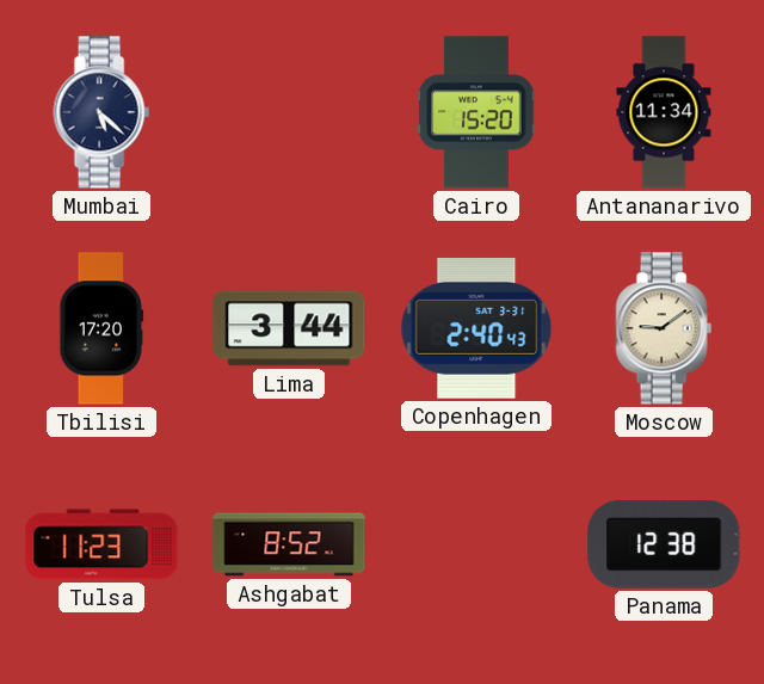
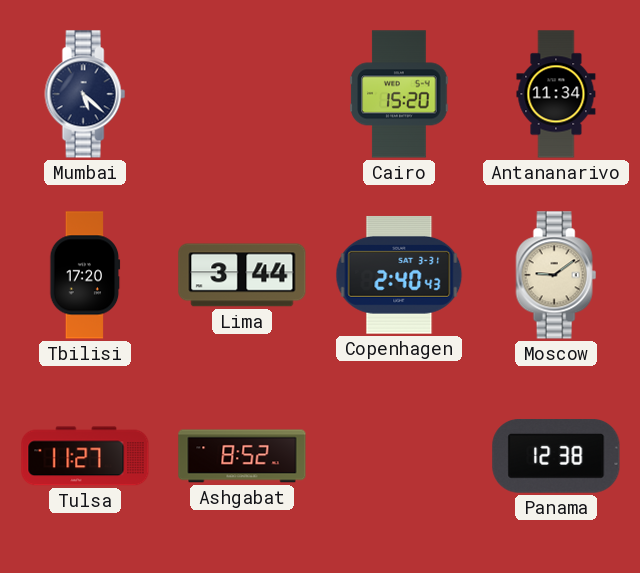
Tulsa: 11:23 -> 11:27 (85, 456)
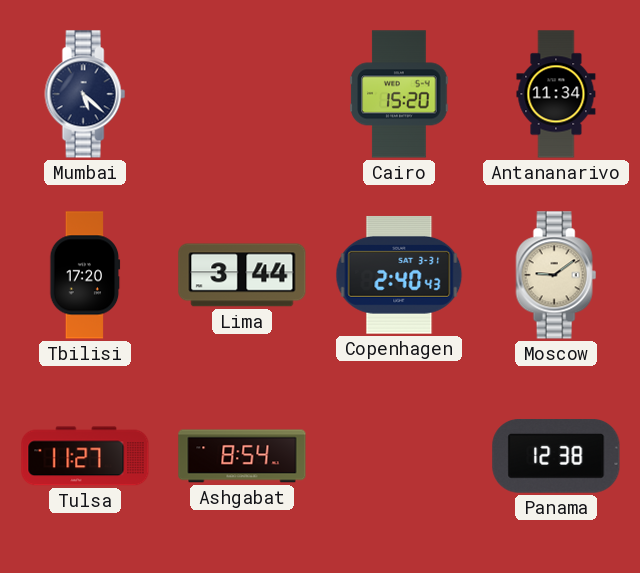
Ashgabat: 8:52 -> 8:54 (242, 456)
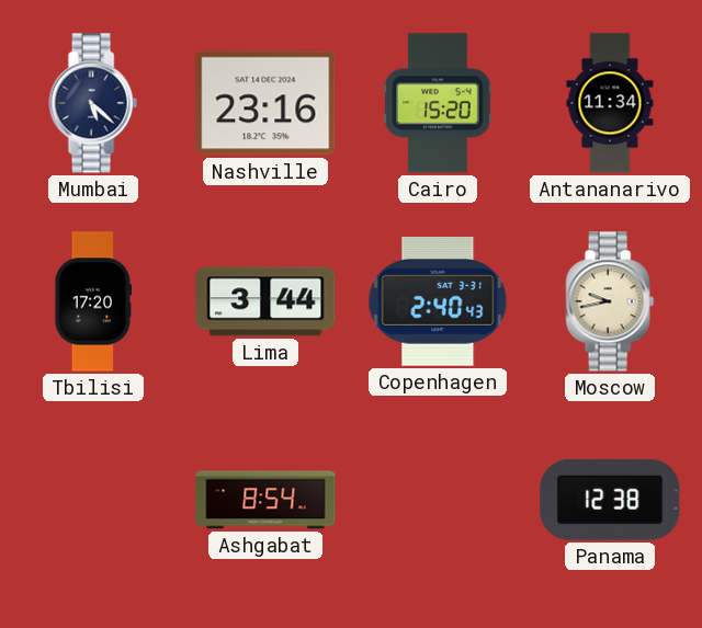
Nashville: none -> 23:16 (265, 103)
Moscow: 9:09 -> 9:43 (610, 301)
Tulsa: 11:27 -> none (85, 456)
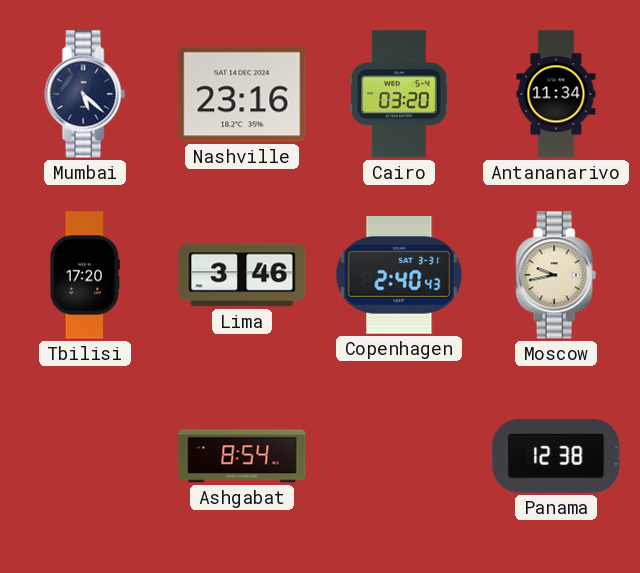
Cairo: 15:20 -> 03:20 (399, 94)
Lima: 3:44 -> 3:46 (242, 275)
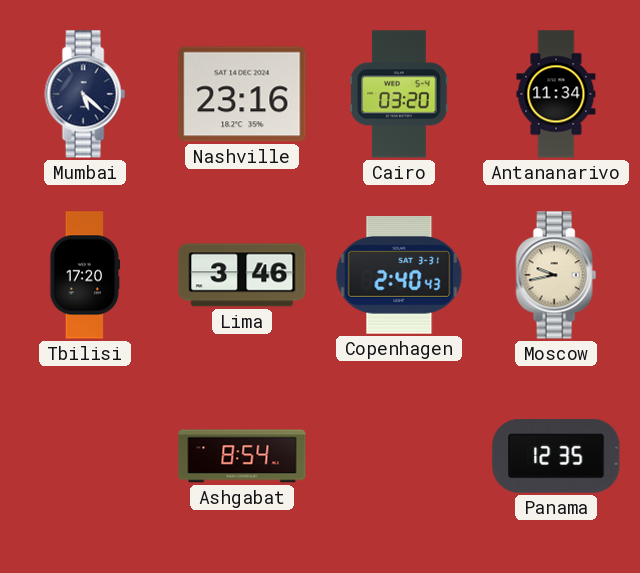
Panama: 12:38 -> 12:35 (556, 457)
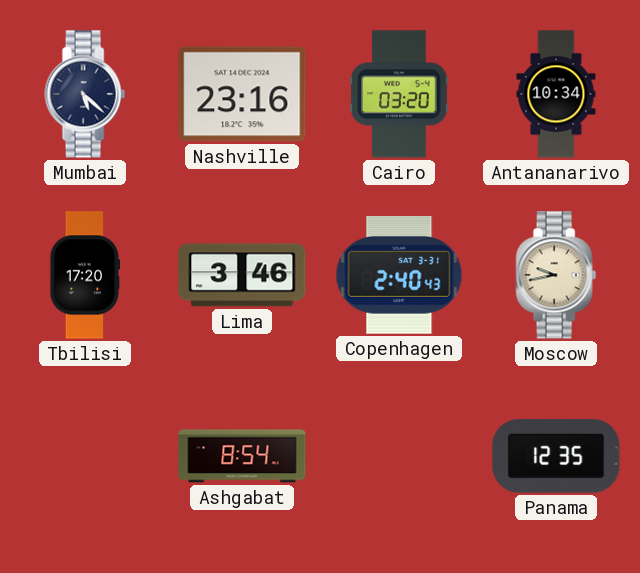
Antananarivo: 11:34 -> 10:34 (556, 94)
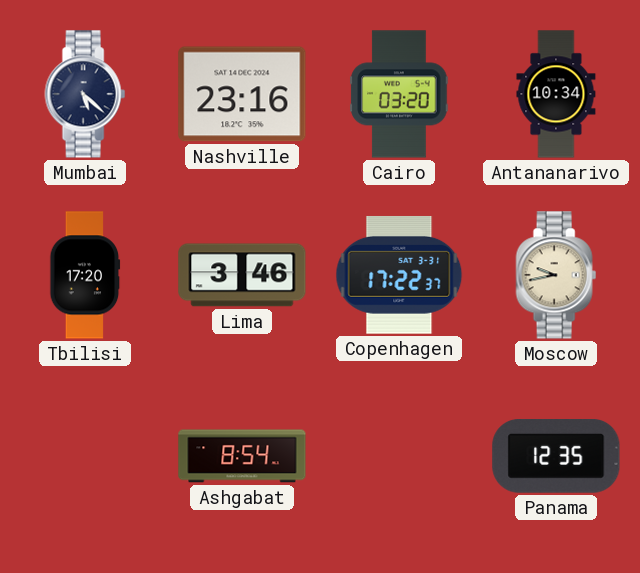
Copenhagen: 2:40 -> 17:22 (399, 275)
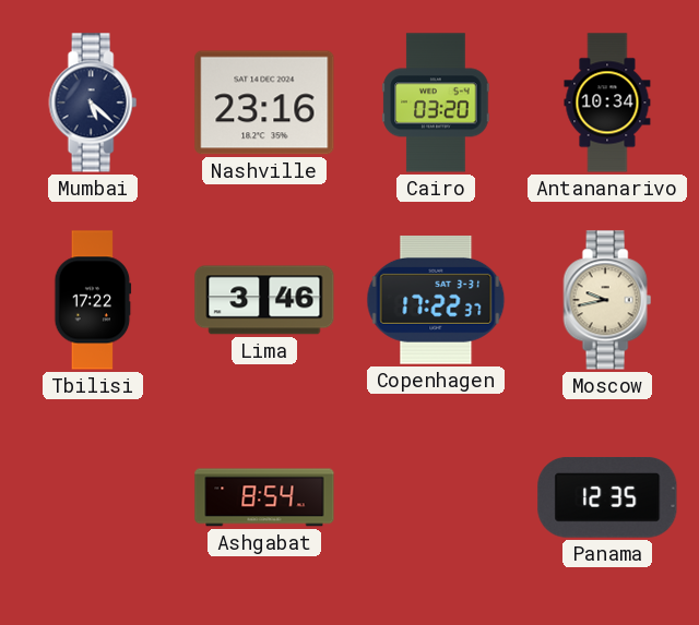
Tbilisi: 17:20 -> 17:22 (93, 300)
